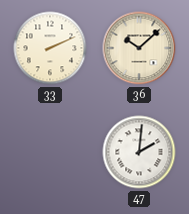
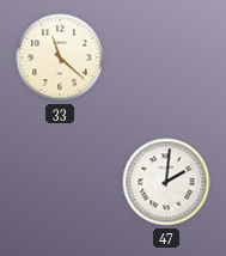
33: 2:11 -> 11:22 (60, 57)
36: 10:08 -> none (139, 48)
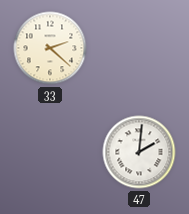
33: 11:22 -> 2:22 (50, 48)
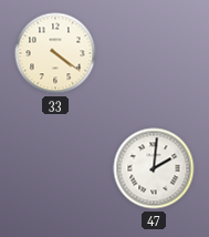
33: 2:22 -> 4:21 (55, 53)
